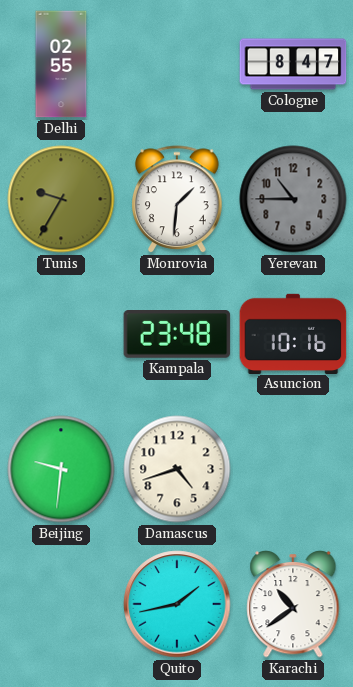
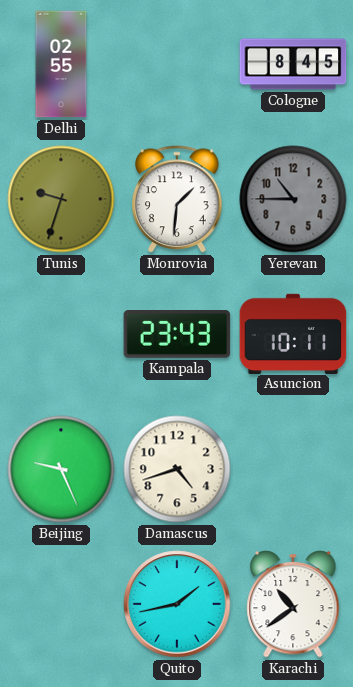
Cologne: 8:47 -> 8:45 (293, 64)
Tunis: 9:35 -> 9:33 (61, 199)
Kampala: 23:48 -> 23:43 (177, 335)
Asuncion: 10:16 -> 10:11 (293, 333)
Beijing: 9:31 -> 9:26 (61, 469)
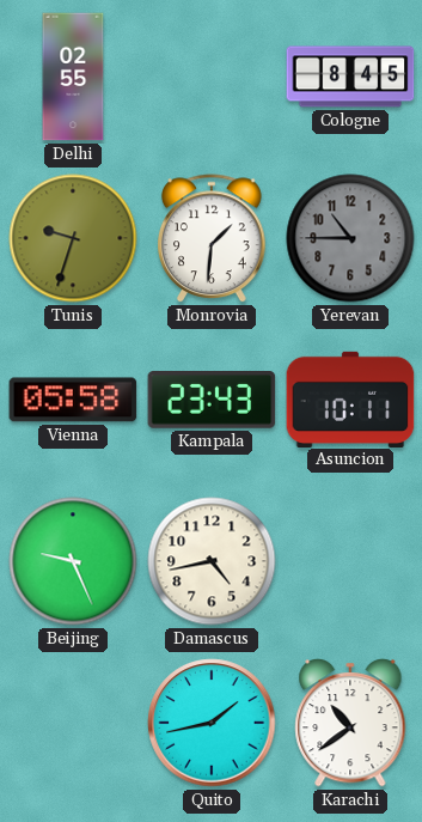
Vienna: none -> 05:58 (73, 400)
Damascus: 4:42 -> 4:43 (212, 561)
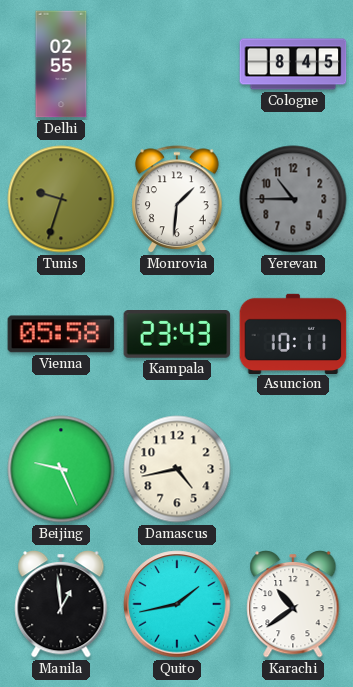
Manila: none -> 12:59 (61, 604)
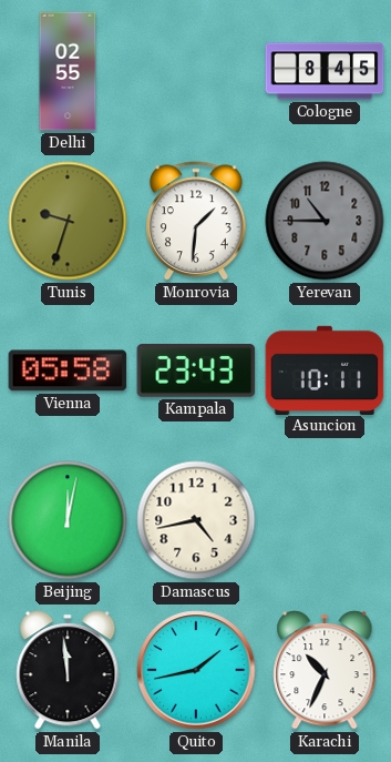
Beijing: 9:26 -> 12:02 (68, 520)
Manila: 12:59 -> 11:59 (68, 670)
Karachi: 10:39 -> 10:34 (325, 670)
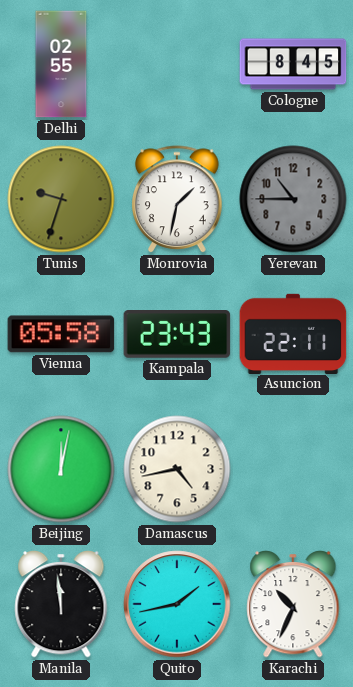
Monrovia: 1:31 -> 1:32 (178, 200)
Asuncion: 10:11 -> 22:11 (293, 333)
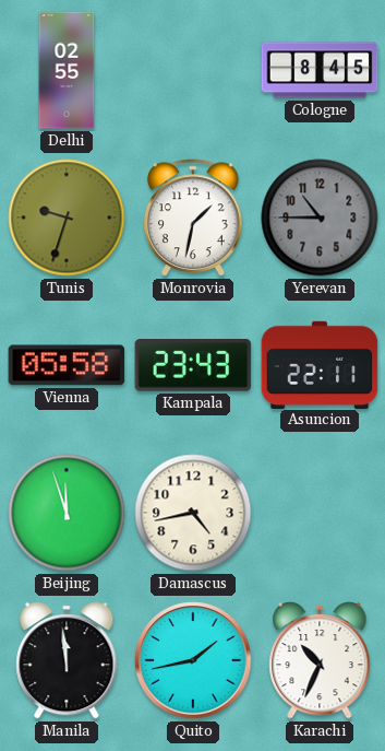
Beijing: 12:02 -> 11:57 (67, 513)
